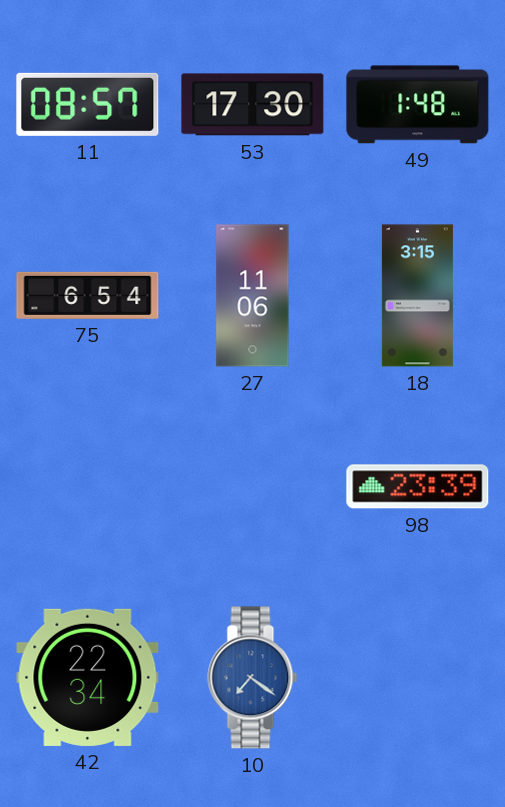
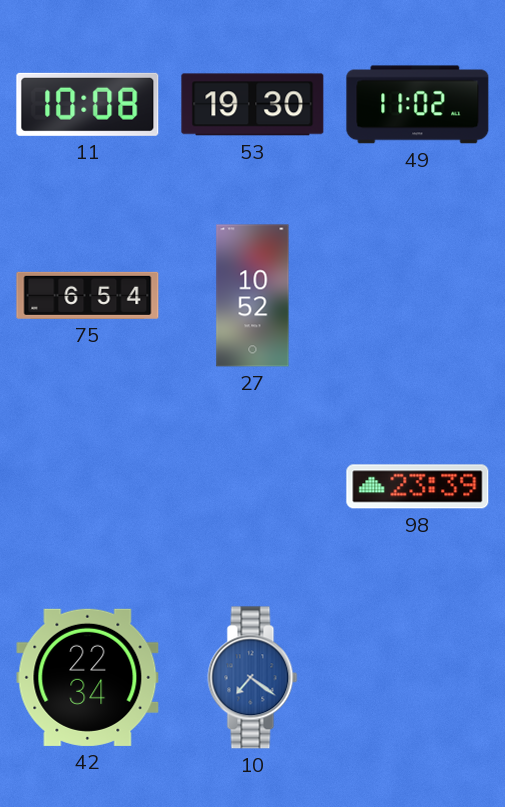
11: 08:57 -> 10:08 (88, 104)
53: 17:30 -> 19:30 (253, 105)
49: 1:48 -> 11:02 (418, 105)
27: 11:06 -> 10:52 (253, 296)
18: 3:15 -> none (417, 296)
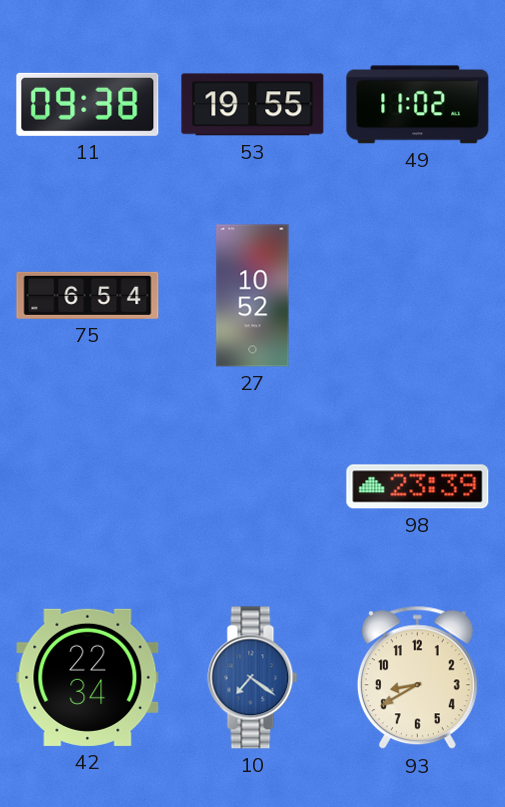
11: 10:08 -> 09:38 (88, 104)
53: 19:30 -> 19:55 (253, 105)
93: none -> 8:40 (417, 678)
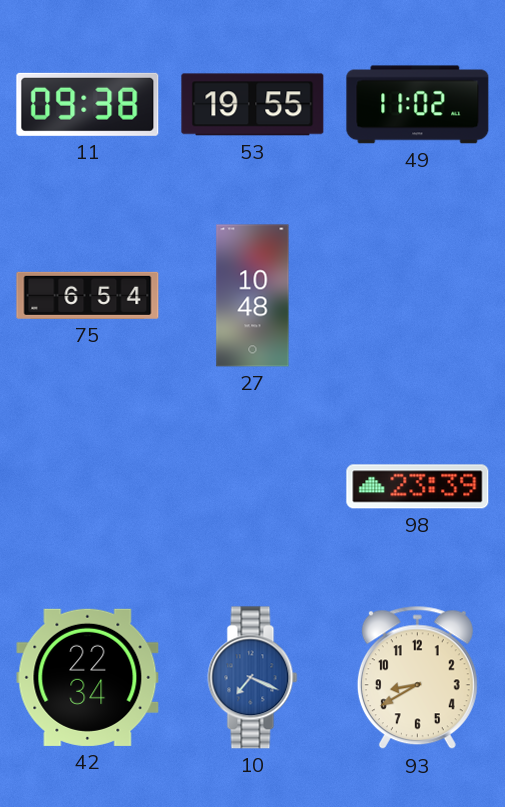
27: 10:52 -> 10:48 (253, 296)
10: 7:21 -> 7:19 (253, 678)
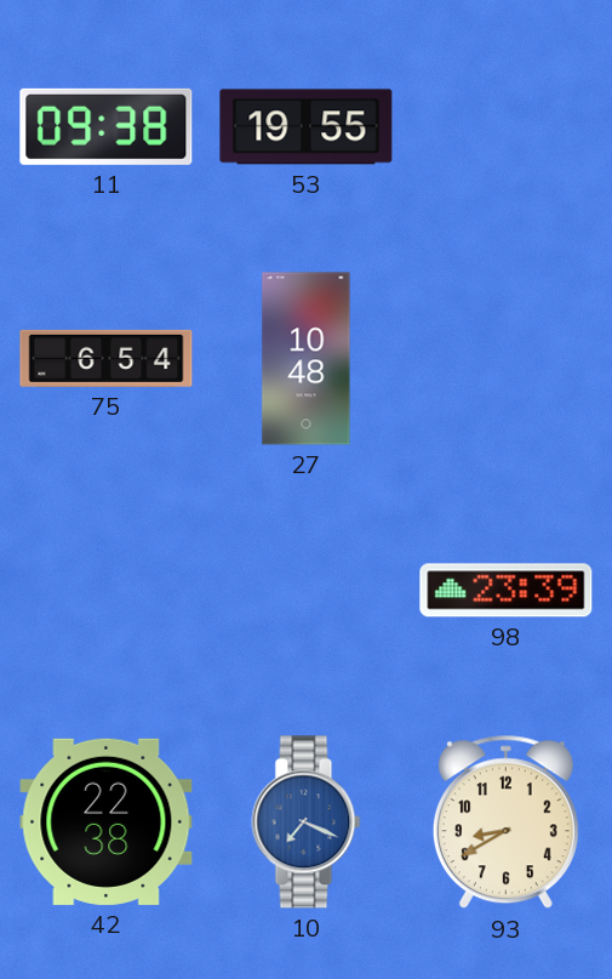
49: 11:02 -> none (418, 105)
42: 22:34 -> 22:38 (107, 821)
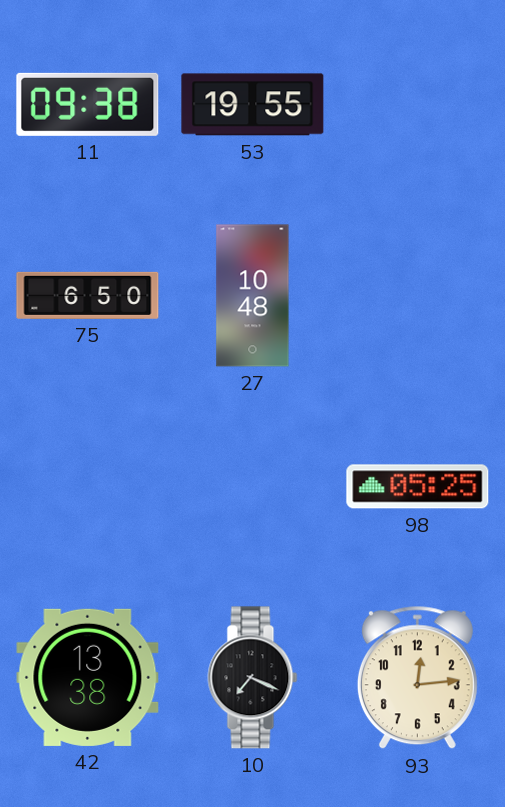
75: 6:54 -> 6:50 (88, 295)
98: 23:39 -> 05:25 (418, 487)
42: 22:38 -> 13:38 (88, 677)
10 dial: blue -> black (253, 678)
93: 8:40 -> 12:14 (417, 678)
